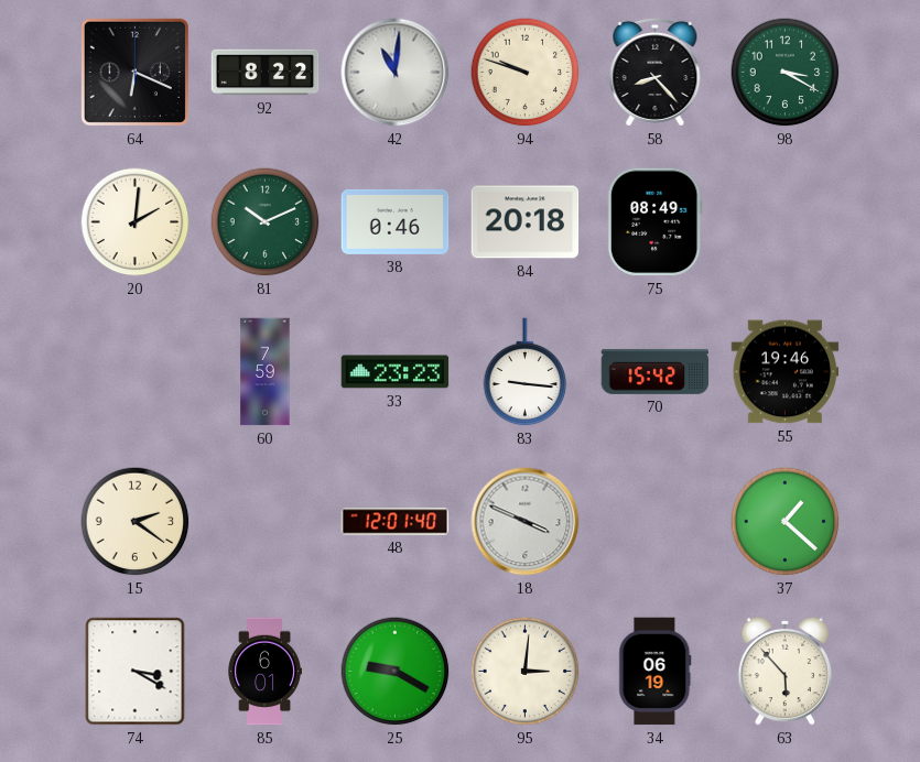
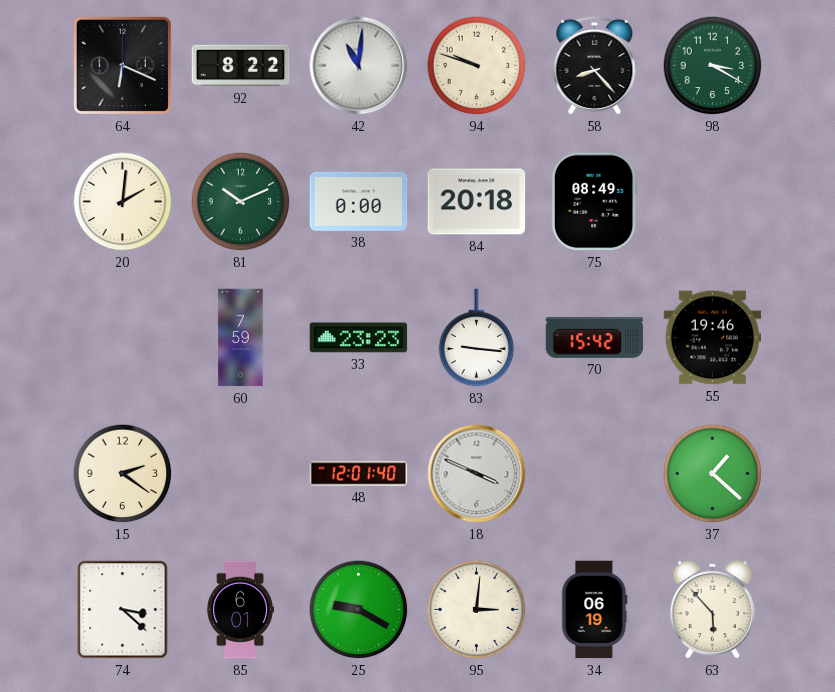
38: 0:46 -> 0:00 (359, 201)
74: 3:20 -> 3:22 (123, 610)
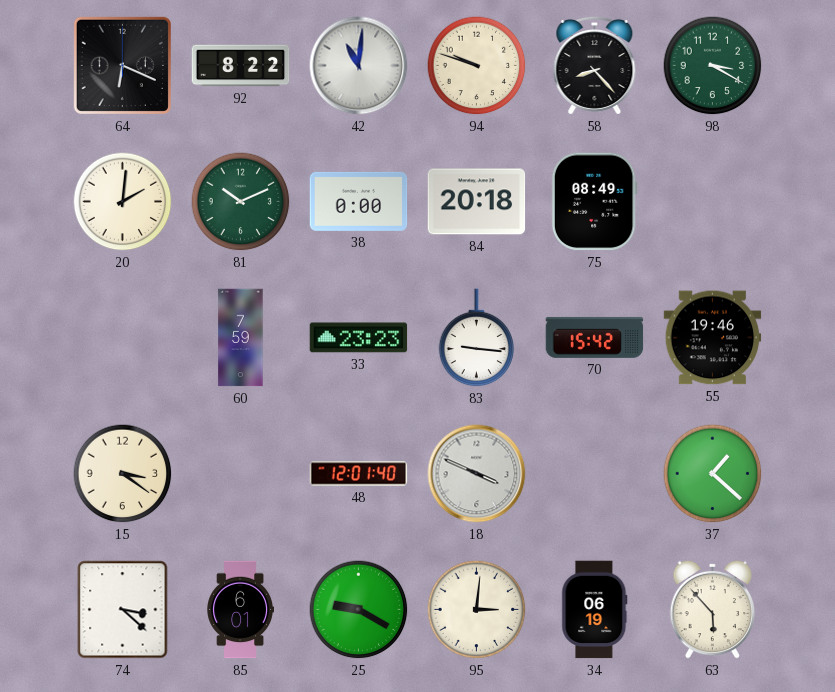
15: 2:21 -> 3:21 (123, 474)
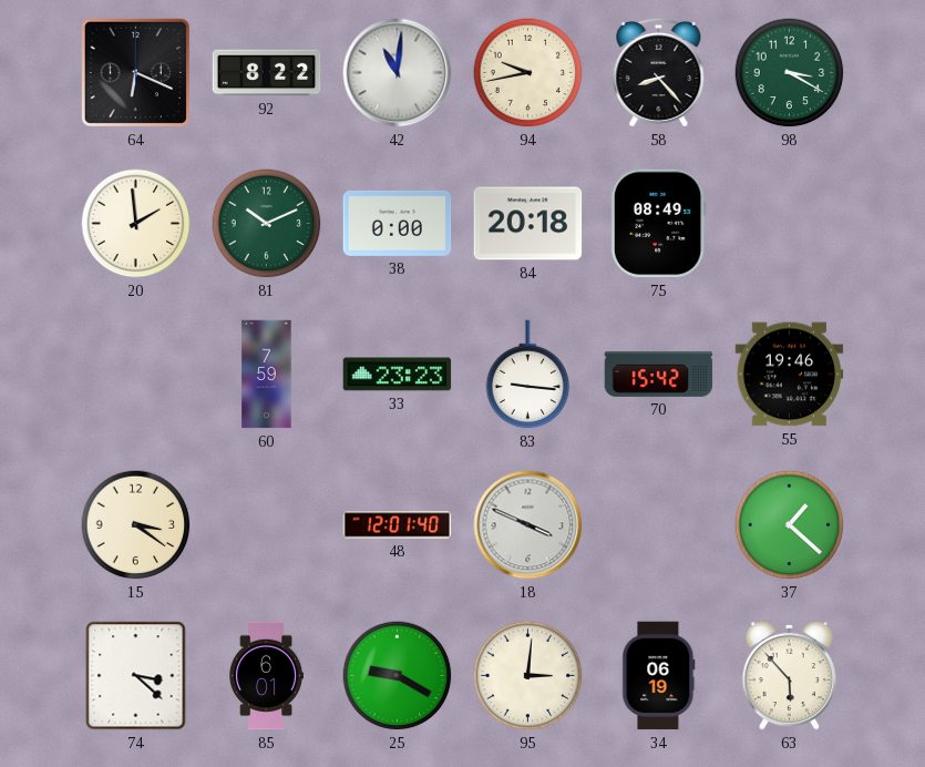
94: 9:48 -> 9:43 (528, 73)
20: 2:01 -> 1:59 (136, 224)
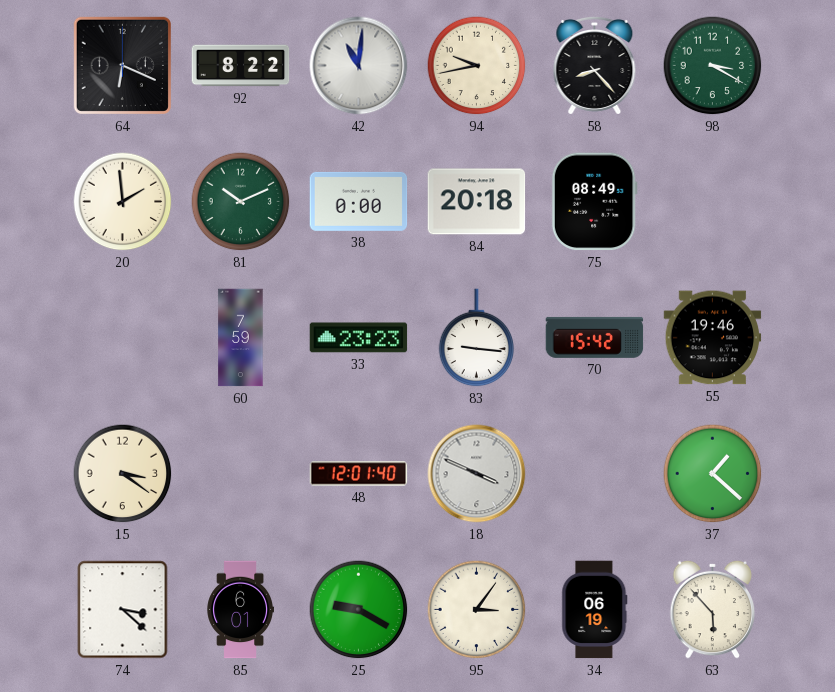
95: 3:01 -> 3:06 (477, 610)
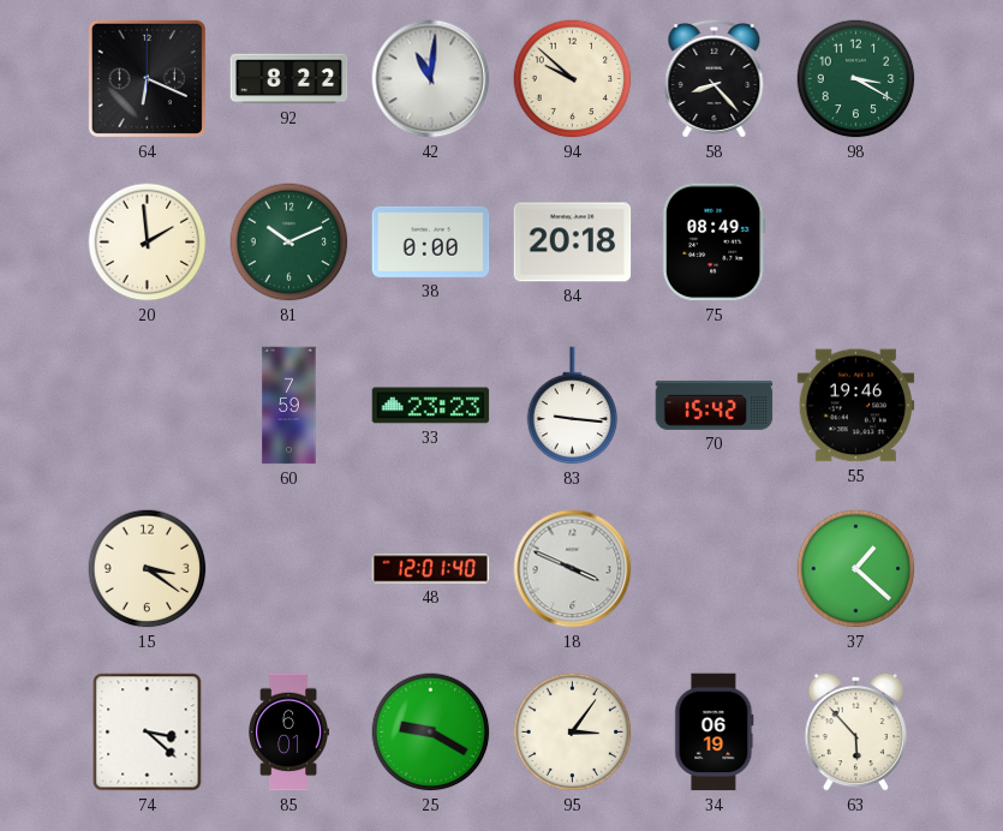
94: 9:43 -> 9:52 (573, 79)
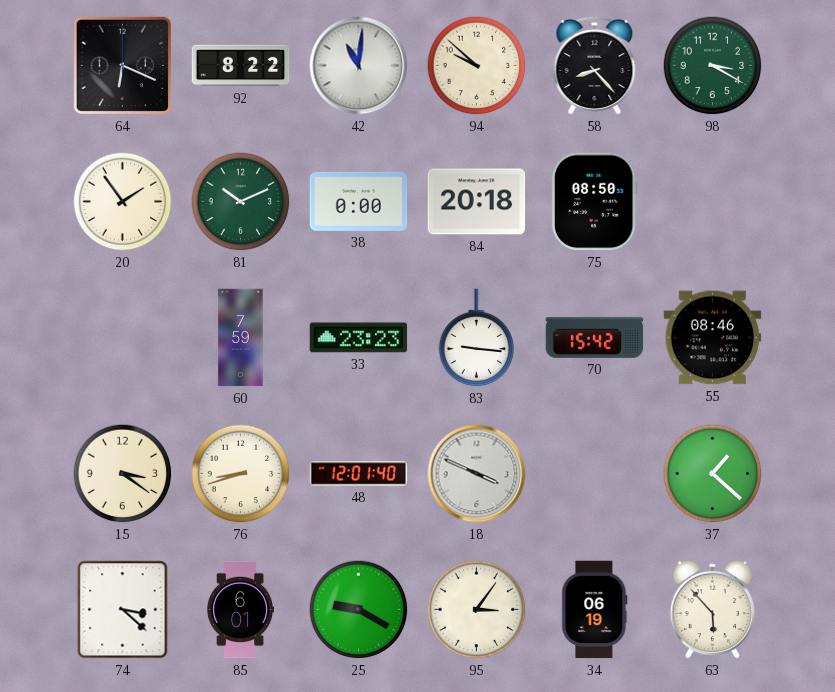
20: 1:59 -> 1:54 (123, 202)
75: 08:49 -> 08:50 (594, 202)
55: 19:46 -> 08:46 (713, 338)
76: none -> 8:42 (241, 474)
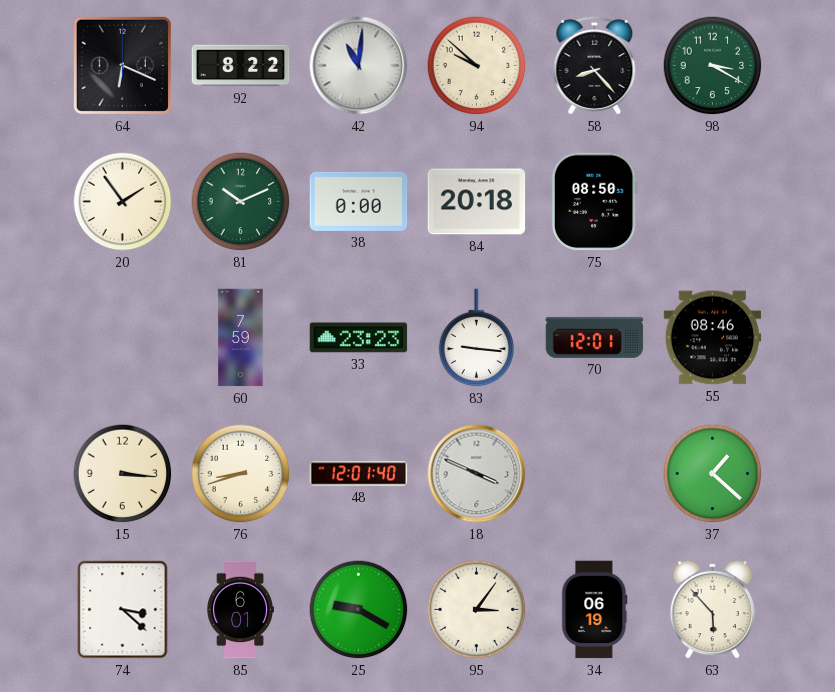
70: 15:42 -> 12:01 (595, 337)
15: 3:21 -> 3:16 (123, 474)
